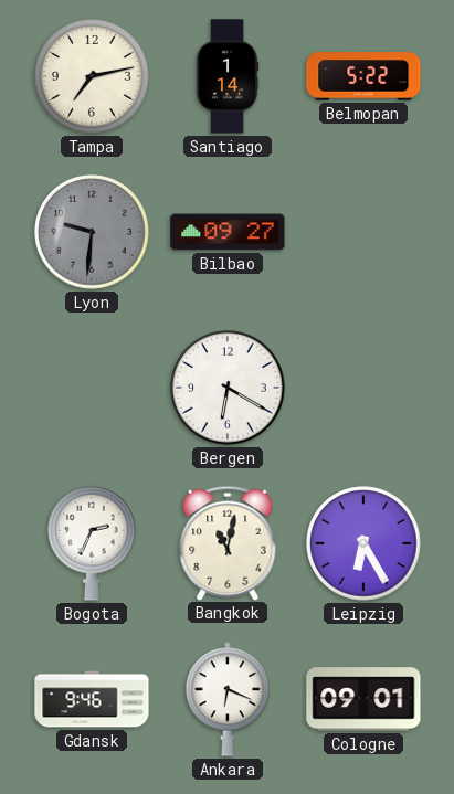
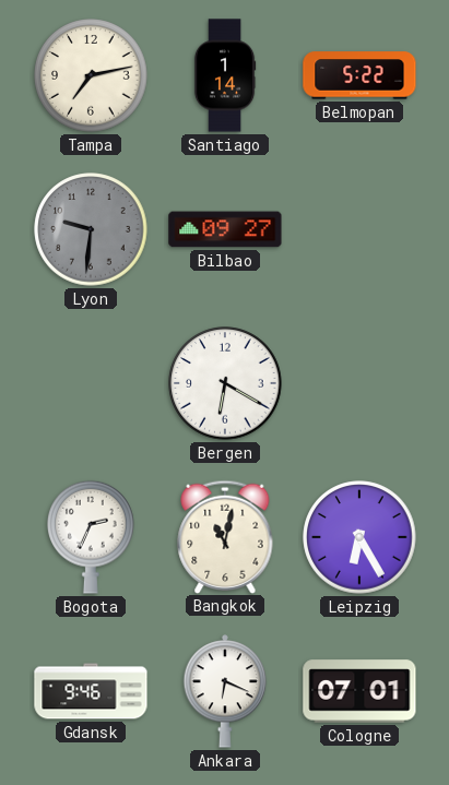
Cologne: 09:01 -> 07:01 (359, 691)
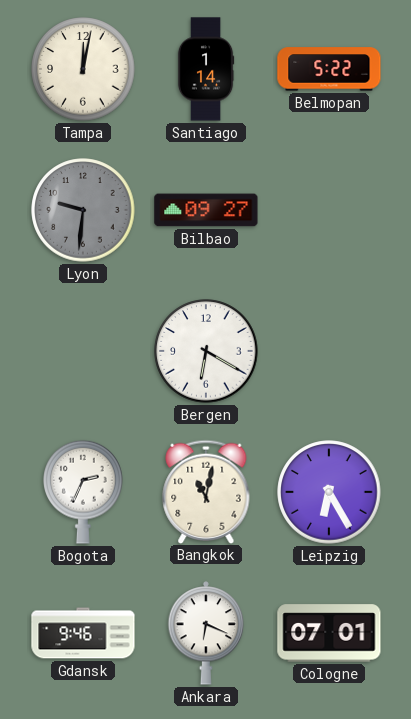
Tampa: 7:13 -> 12:02 (83, 69)
